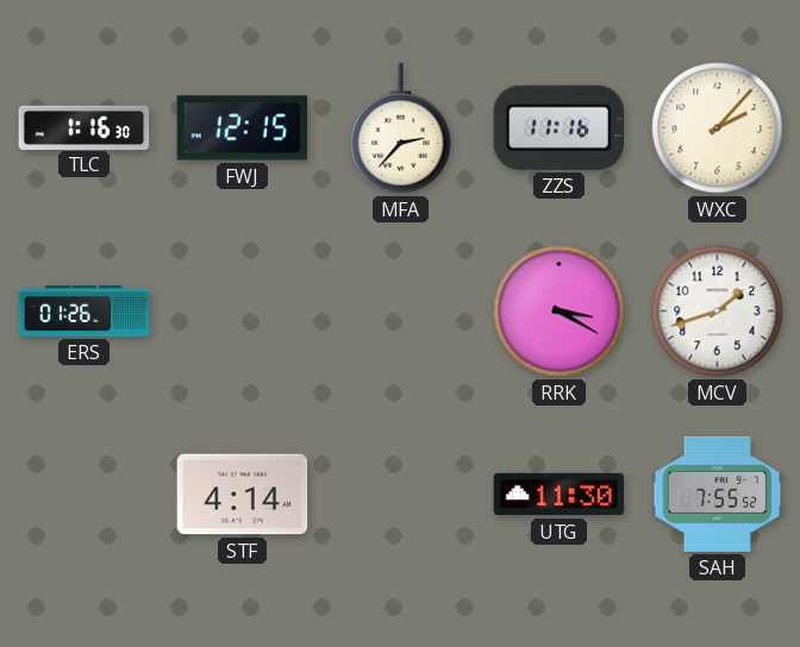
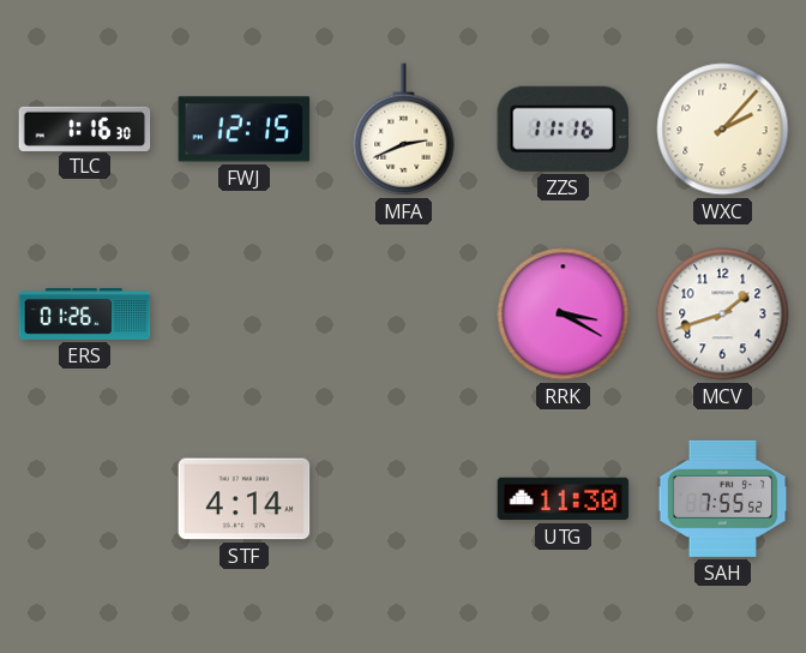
MFA: 2:37 -> 2:41 (404, 130)
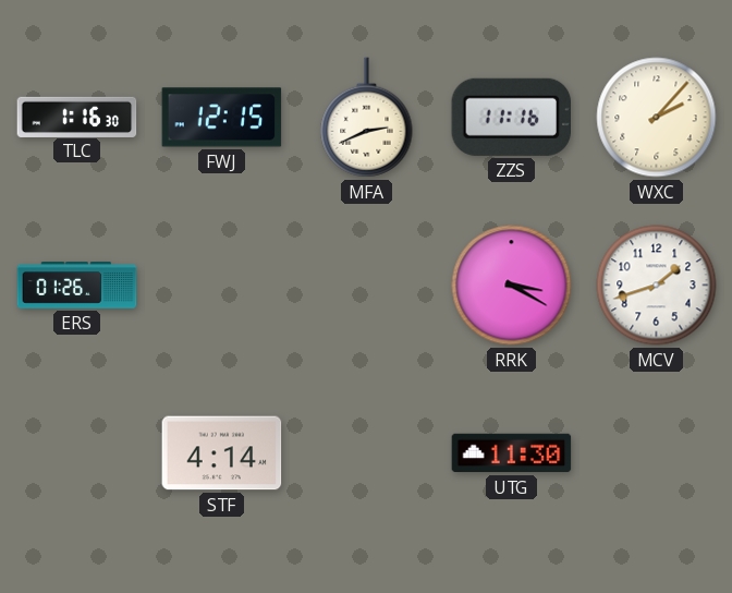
SAH: 7:55 -> none (723, 498)
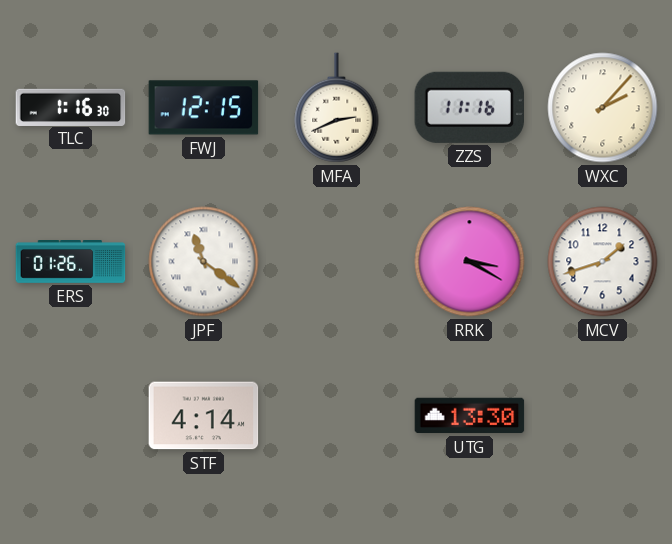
JPF: none -> 11:21 (204, 262)
UTG: 11:30 -> 13:30 (470, 416)
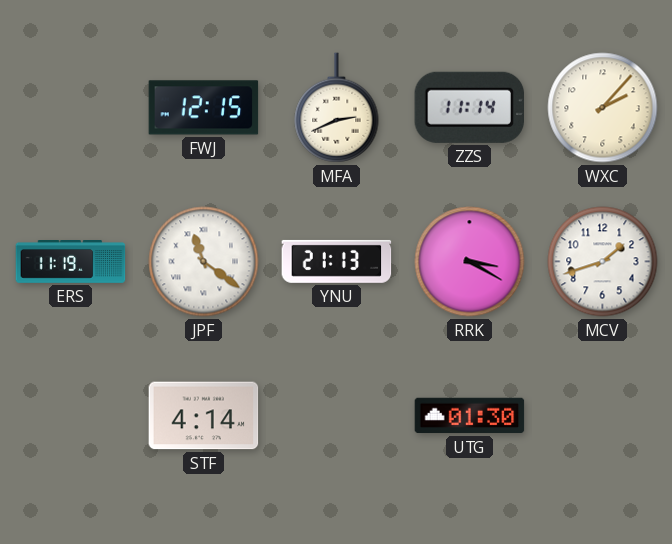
TLC: 1:16 -> none (71, 107)
ZZS: 11:16 -> 11:14 (470, 107)
ERS: 01:26 -> 11:19 (71, 262)
YNU: none -> 21:13 (337, 261)
UTG: 13:30 -> 01:30 (470, 416)
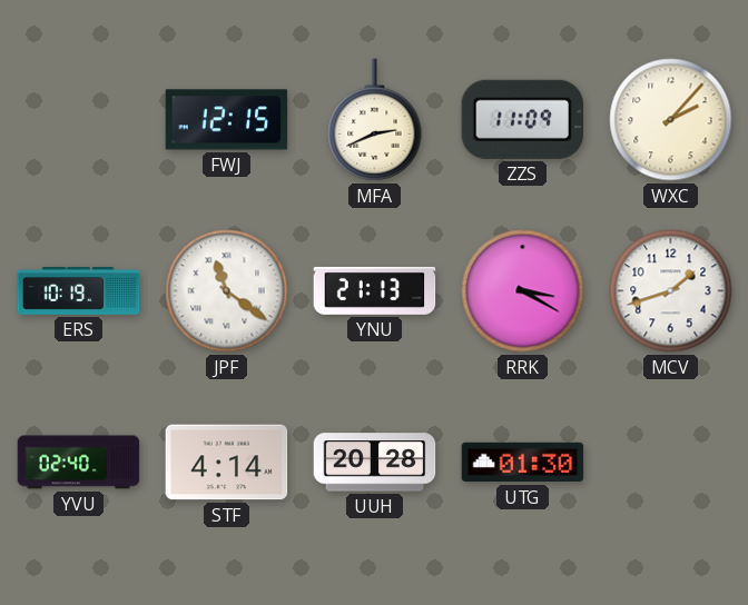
ZZS: 11:14 -> 11:09 (523, 119)
ERS: 11:19 -> 10:19 (79, 291)
YVU: none -> 02:40 (79, 463)
UUH: none -> 20:28 (375, 463)
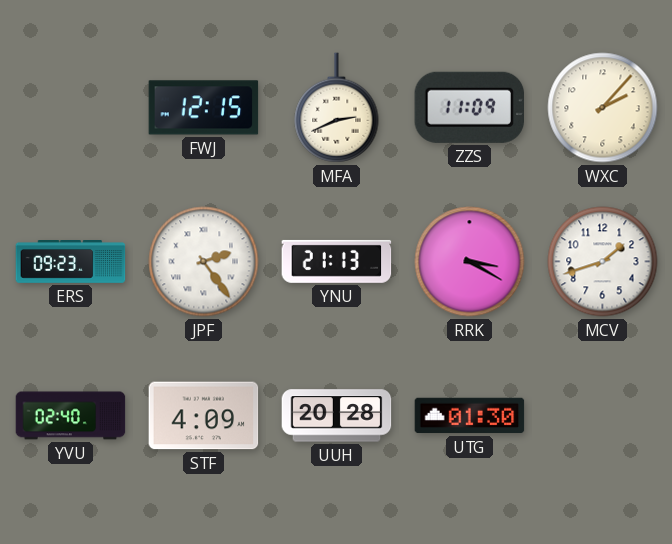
ERS: 10:19 -> 09:23 (71, 262)
JPF: 11:21 -> 2:24 (204, 262)
STF: 4:14 -> 4:09 (204, 416)
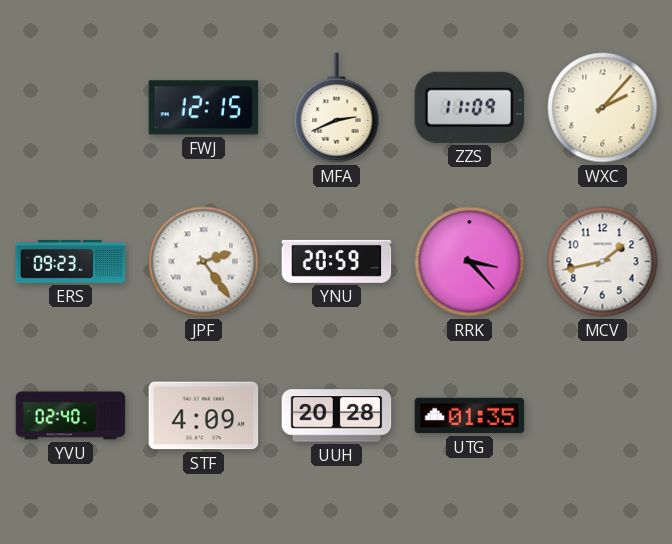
YNU: 21:13 -> 20:59 (337, 261)
RRK: 3:20 -> 3:23 (470, 262)
MCV: 1:42 -> 1:43 (603, 262)
UTG: 01:30 -> 01:35 (470, 416)
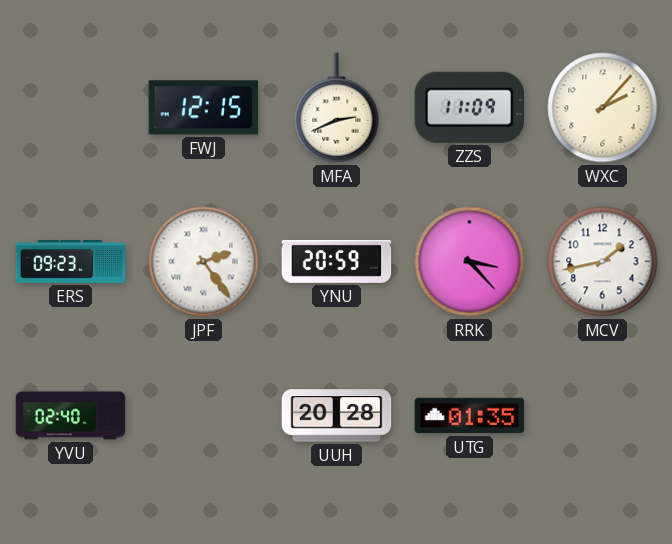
STF: 4:09 -> none (204, 416)
